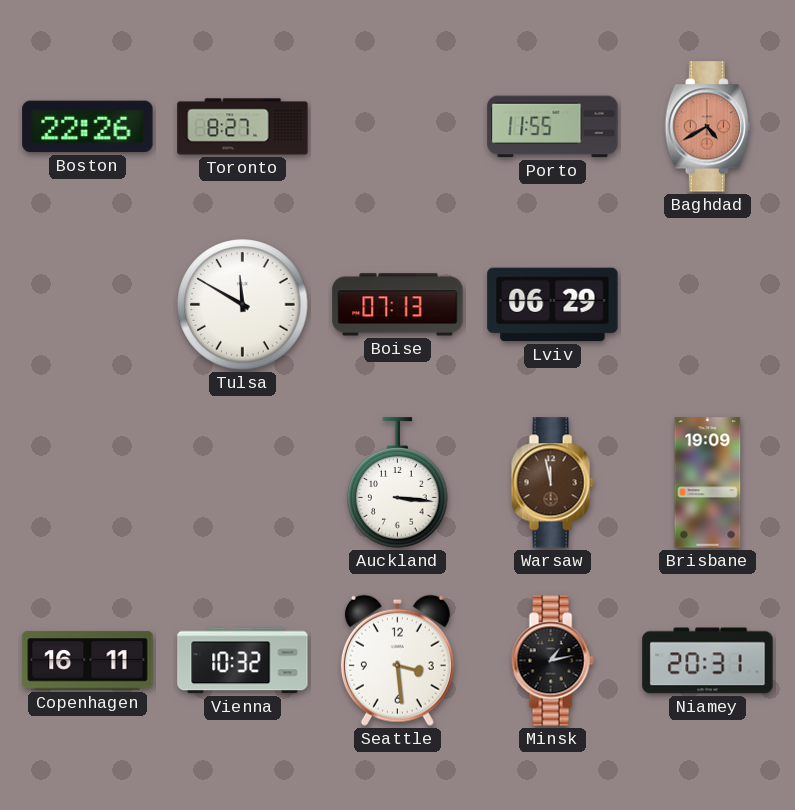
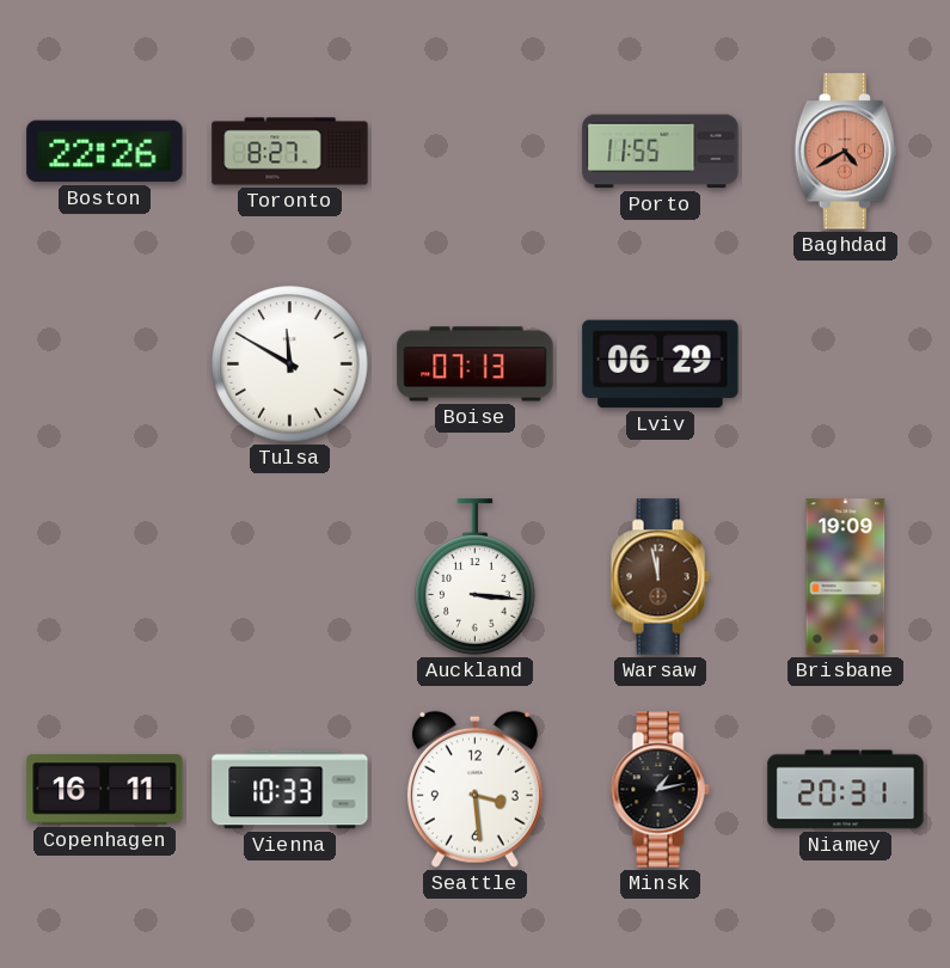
Vienna: 10:32 -> 10:33 (290, 790)
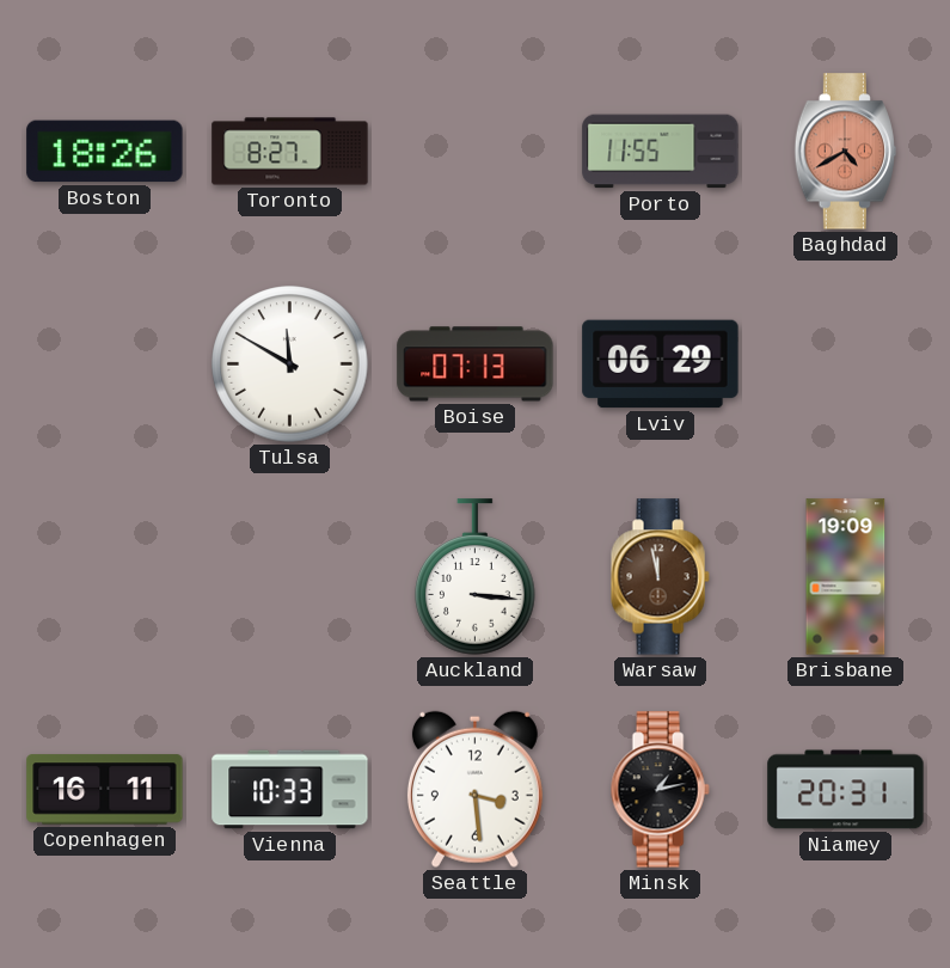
Boston: 22:26 -> 18:26 (105, 152)
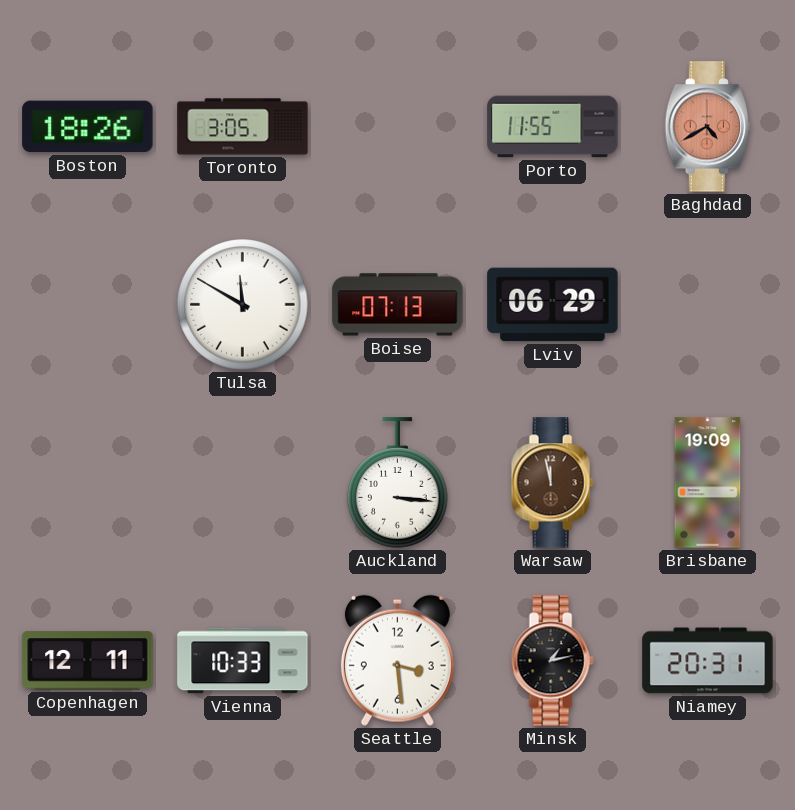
Toronto: 8:27 -> 3:05 (243, 127)
Copenhagen: 16:11 -> 12:11 (88, 661)
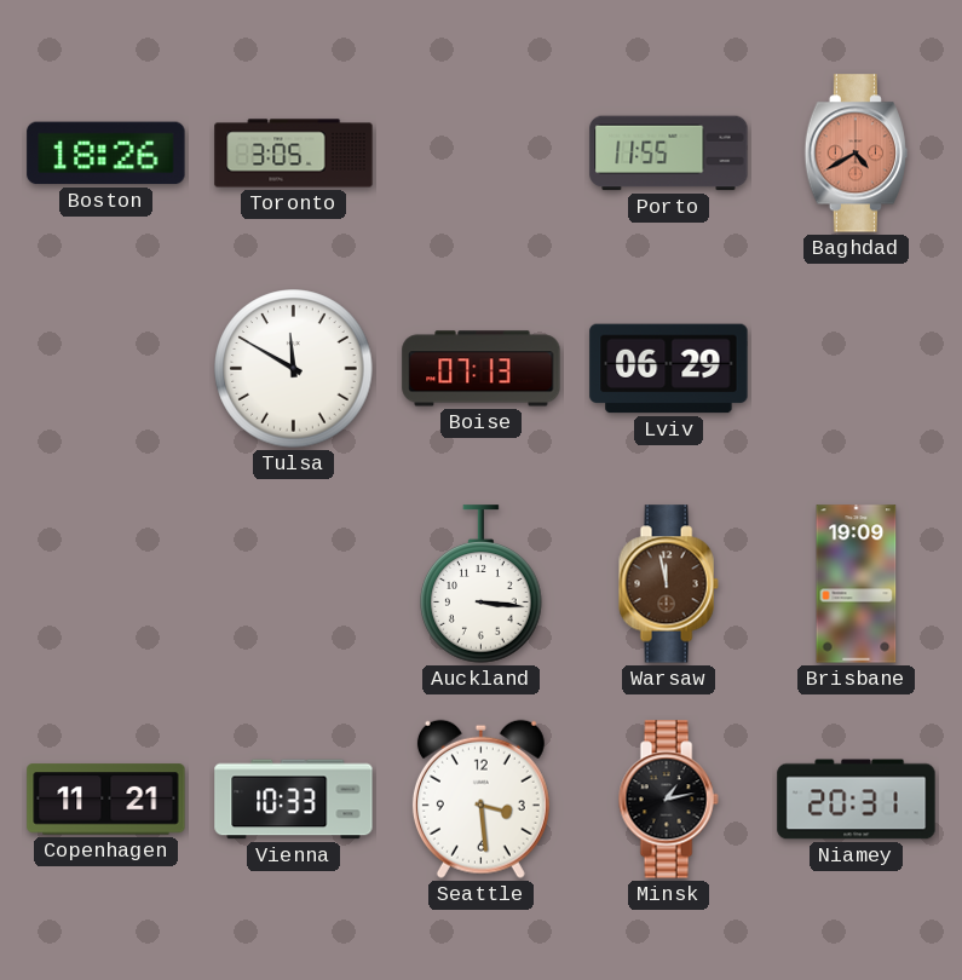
Copenhagen: 12:11 -> 11:21 (106, 800)
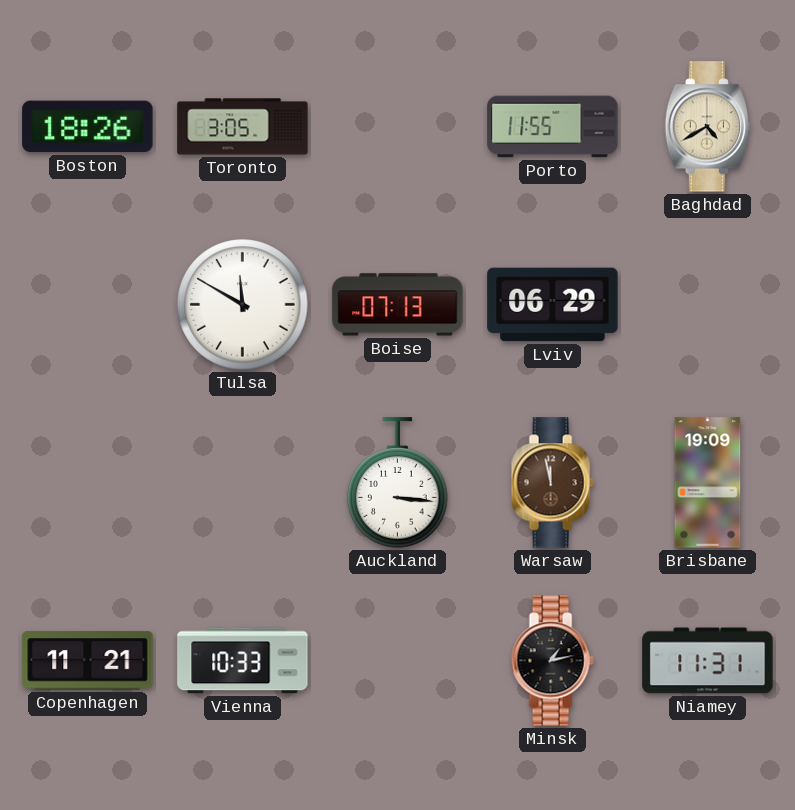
Baghdad dial: salmon -> cream (707, 127)
Seattle: 3:29 -> none (480, 799)
Niamey: 20:31 -> 11:31 (708, 661)
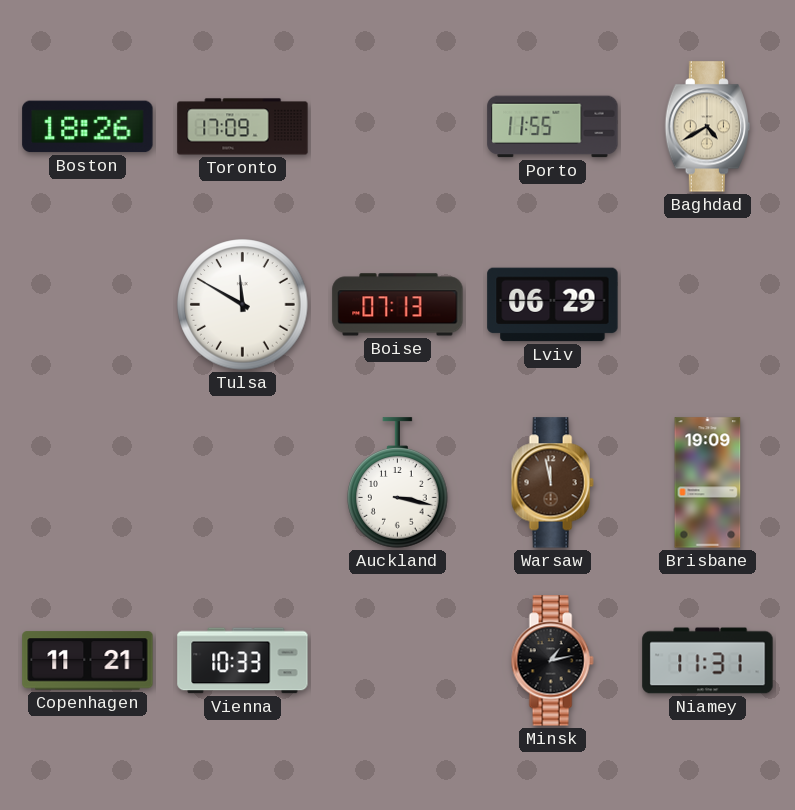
Toronto: 3:05 -> 17:09 (243, 127)
Auckland: 3:16 -> 3:17 (398, 483)
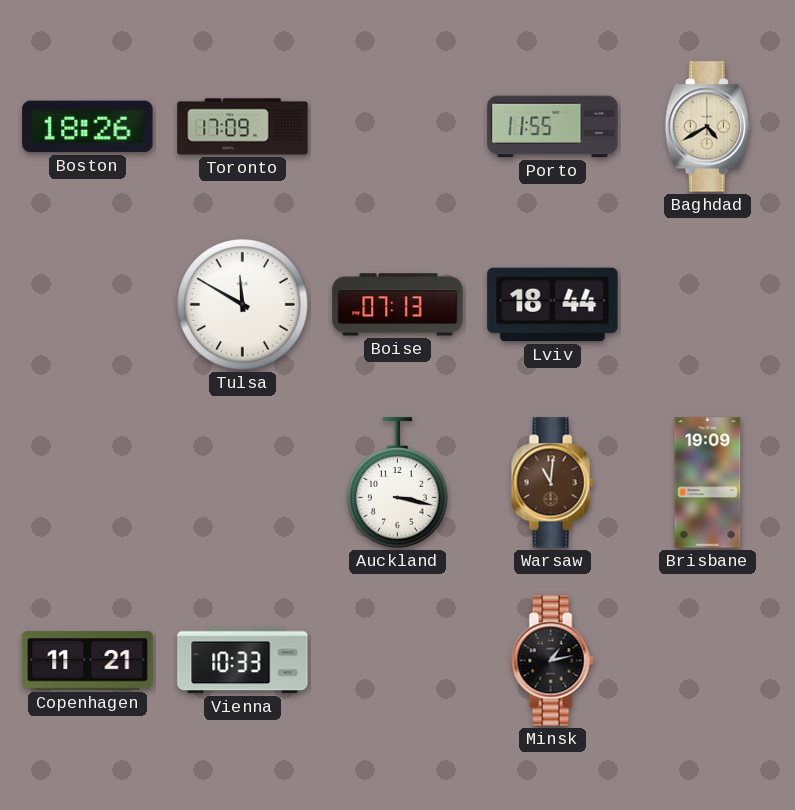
Lviv: 06:29 -> 18:44 (553, 305)
Warsaw: 11:58 -> 11:01 (552, 483)
Niamey: 11:31 -> none (708, 661)
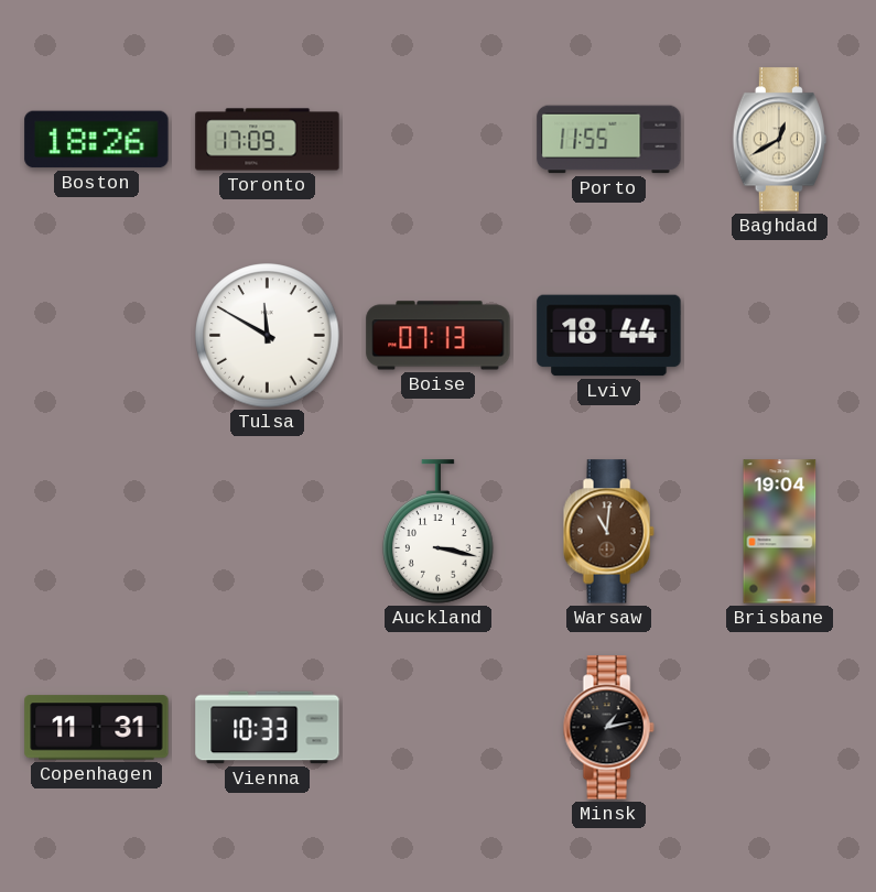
Baghdad: 4:40 -> 12:40 (779, 140)
Brisbane: 19:09 -> 19:04 (780, 532)
Copenhagen: 11:21 -> 11:31 (97, 728)
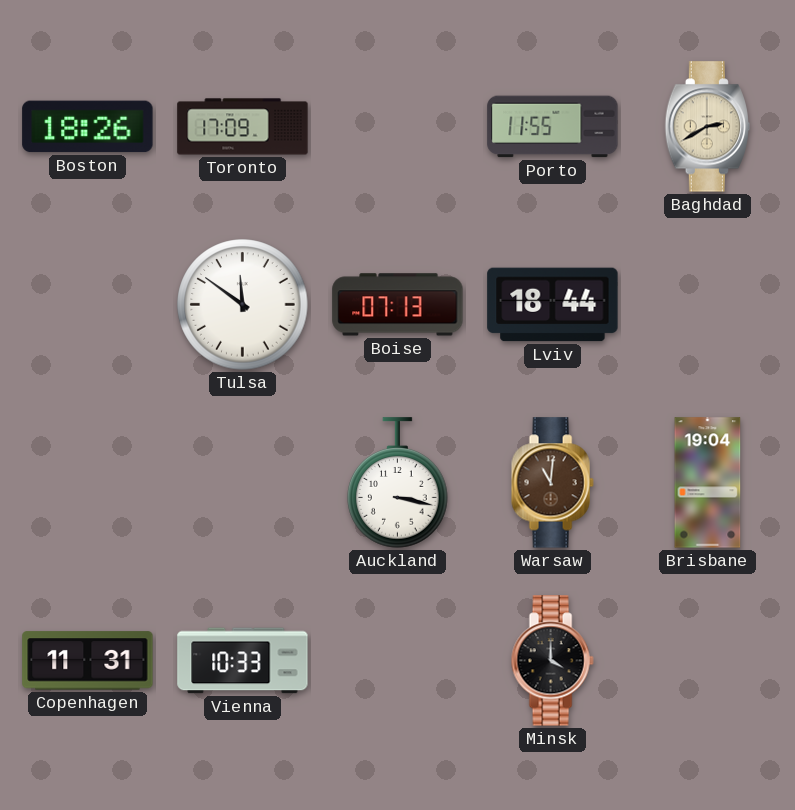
Baghdad: 12:40 -> 2:40 (707, 127)
Tulsa: 11:50 -> 11:51 (243, 305)
Minsk: 1:13 -> 4:00 (552, 661)
